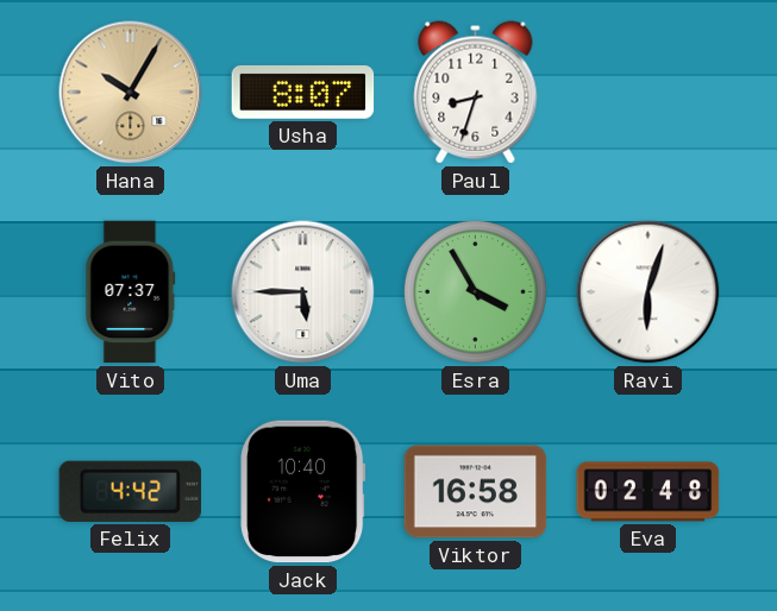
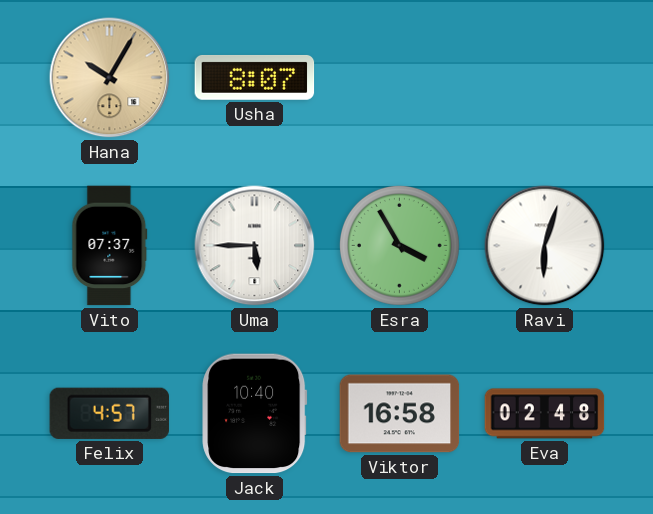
Paul: 8:33 -> none (476, 93)
Felix: 4:42 -> 4:57 (109, 413)
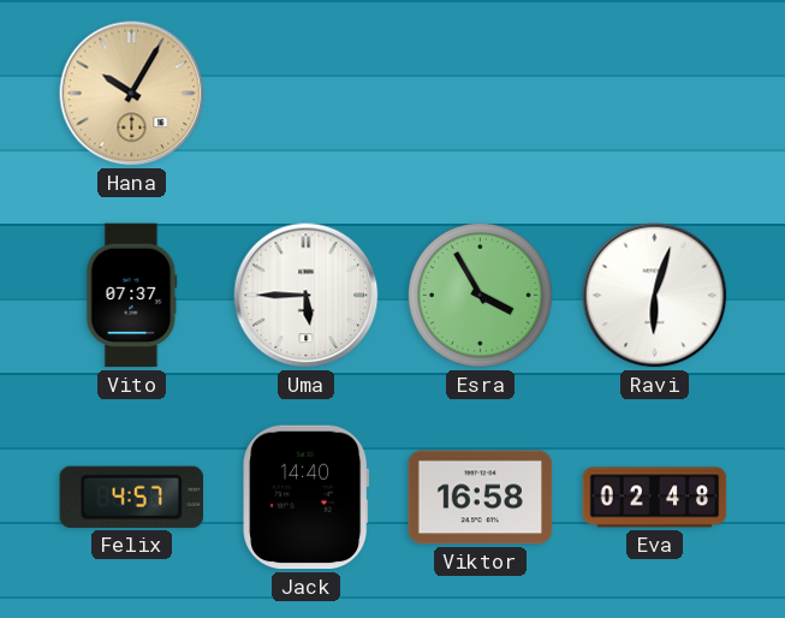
Usha: 8:07 -> none (255, 78)
Jack: 10:40 -> 14:40 (307, 498)
